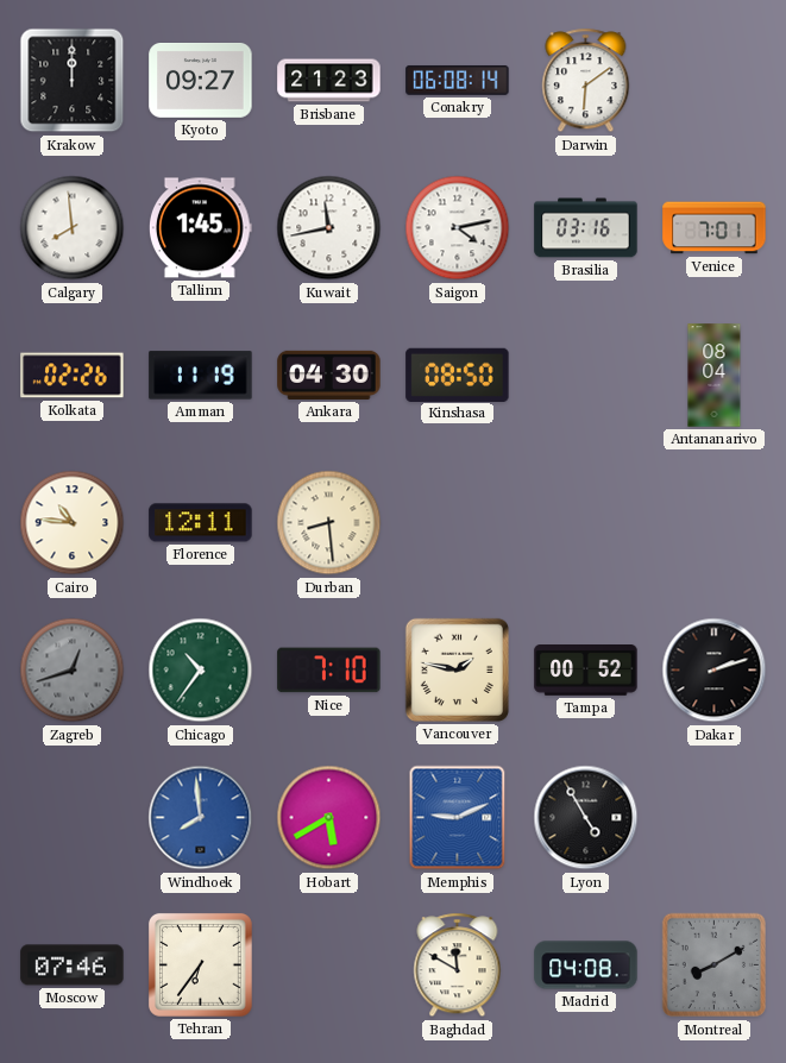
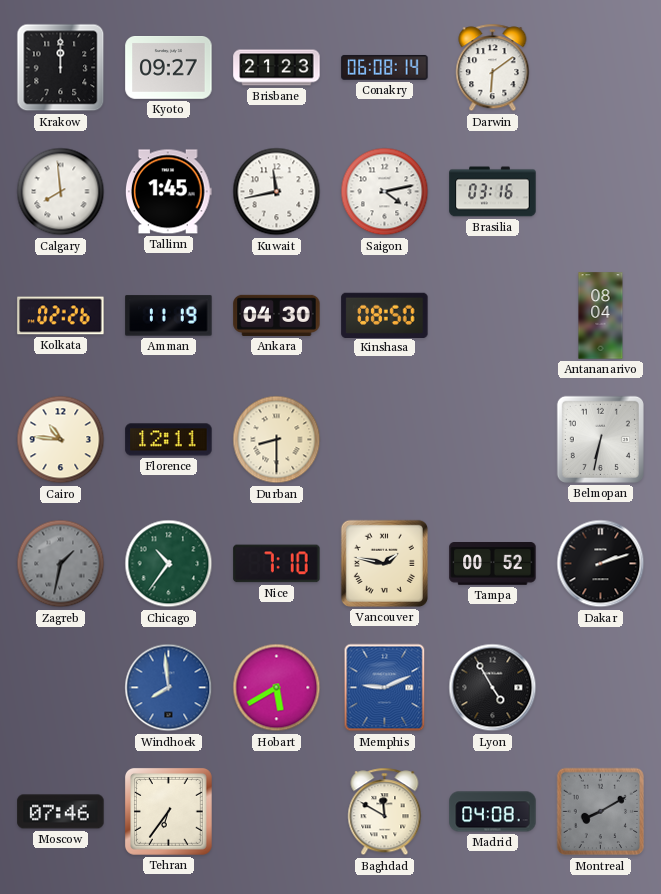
Venice: 7:01 -> none (715, 228)
Durban: 8:29 -> 8:30 (277, 440)
Belmopan: none -> 6:32 (600, 439)
Zagreb: 12:42 -> 1:32 (61, 564)
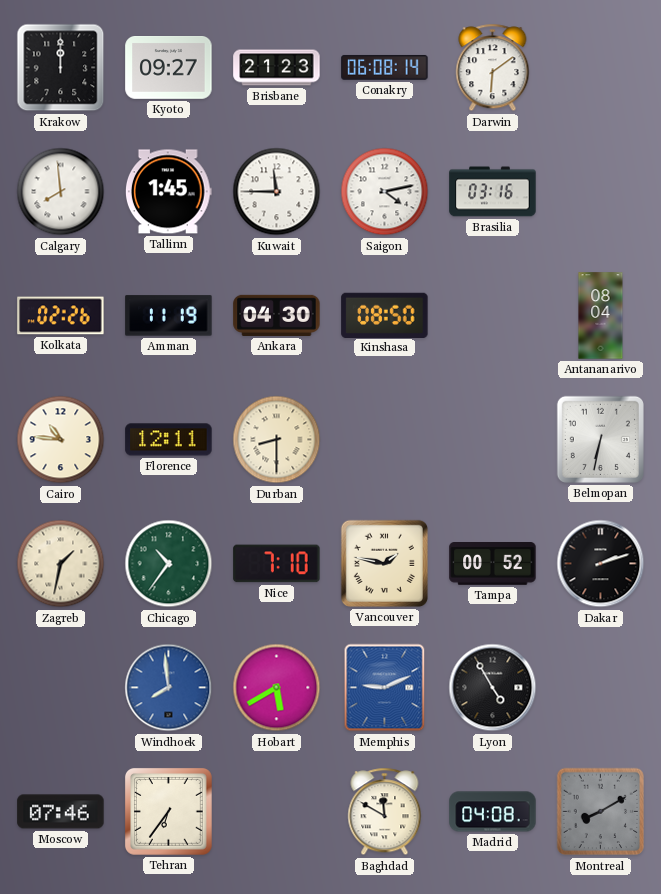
Kuwait: 11:43 -> 11:45 (277, 192)
Zagreb dial: grey -> cream (61, 564)
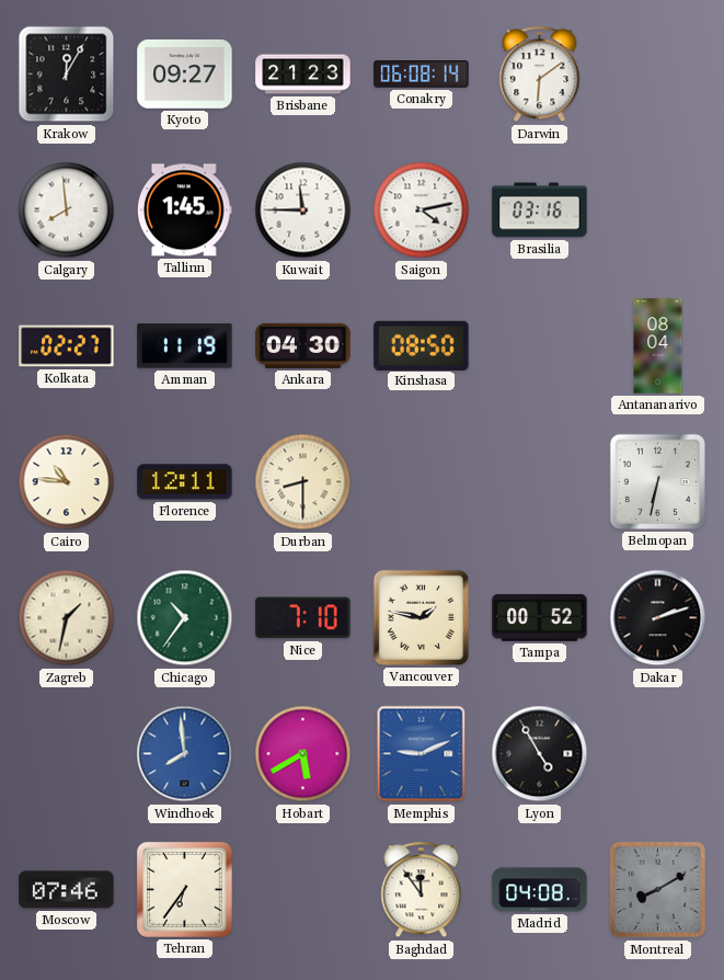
Krakow: 12:00 -> 12:05 (67, 75)
Kolkata: 02:26 -> 02:27 (67, 346)
Baghdad: 11:50 -> 11:54 (422, 890)
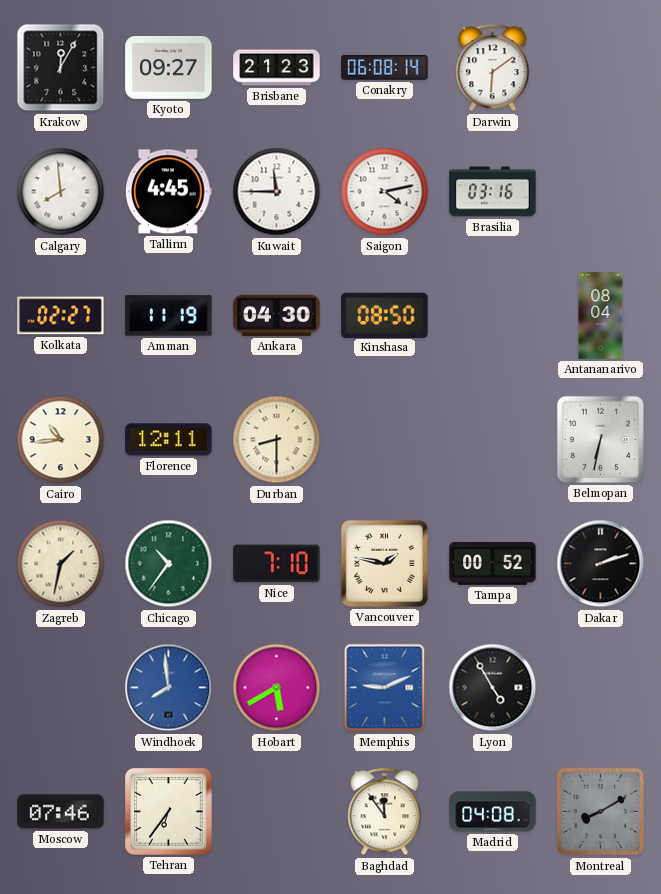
Tallinn: 1:45 -> 4:45 (168, 192)
Cairo: 10:46 -> 10:44 (61, 440)
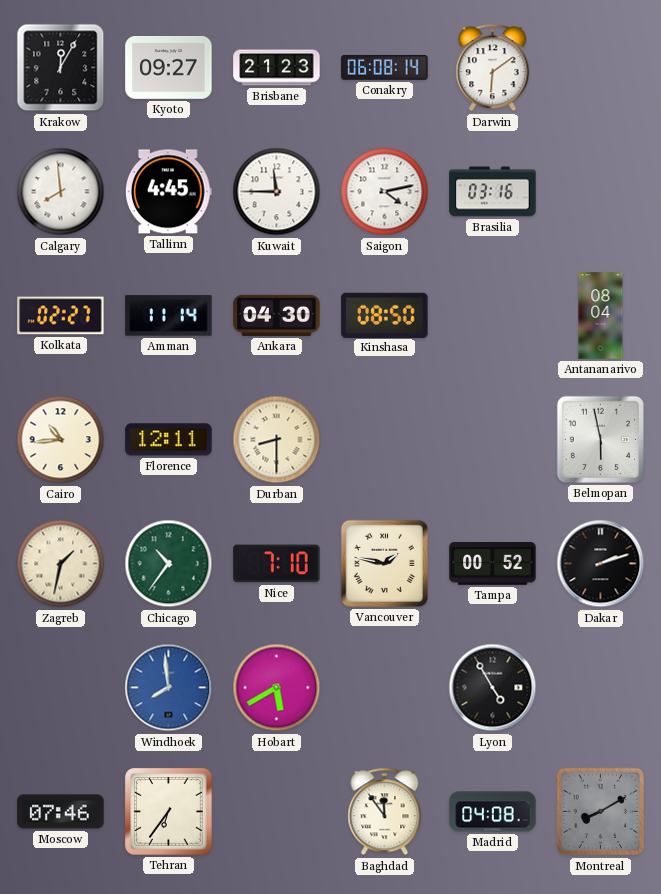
Amman: 11:19 -> 11:14 (169, 316)
Belmopan: 6:32 -> 5:58 (600, 439)
Memphis: 9:11 -> none (385, 688)
